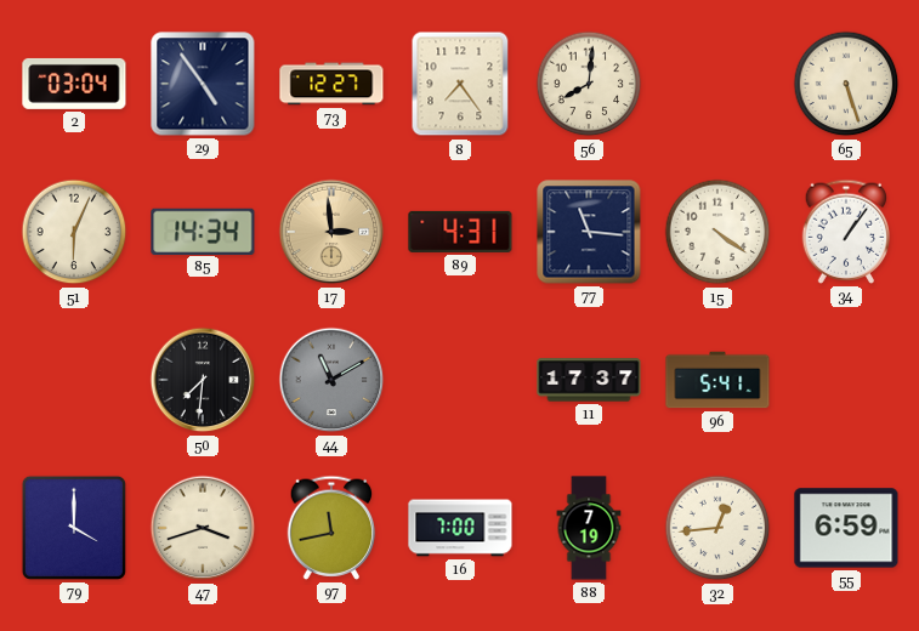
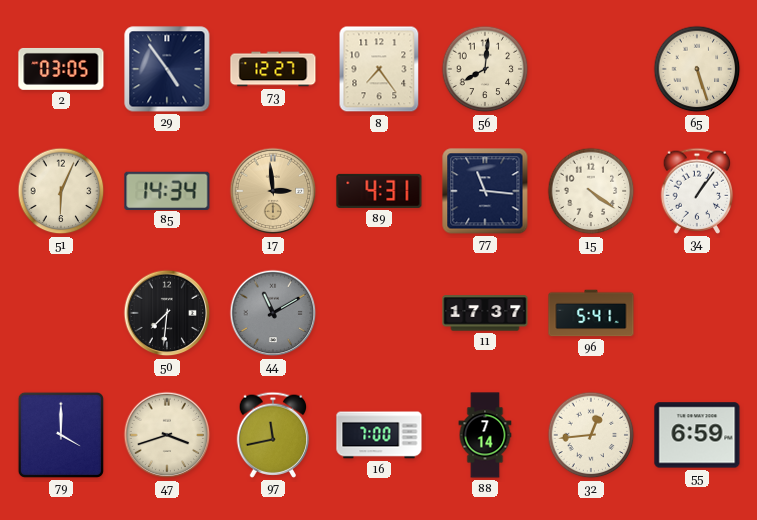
2: 03:04 -> 03:05 (61, 69)
88: 7:19 -> 7:14 (485, 435)
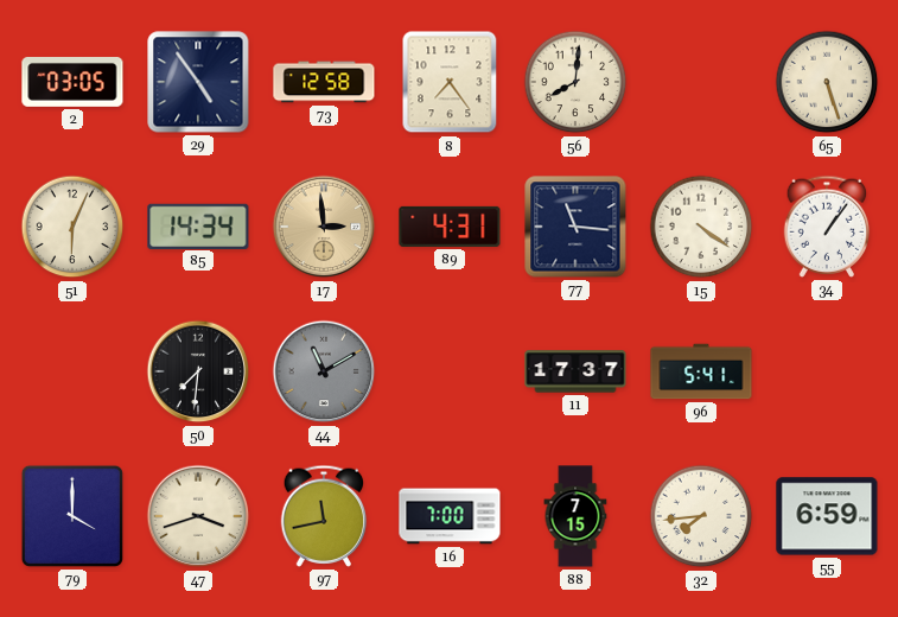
73: 12:27 -> 12:58 (324, 82)
88: 7:14 -> 7:15 (575, 516)
32: 12:44 -> 7:44 (701, 516)
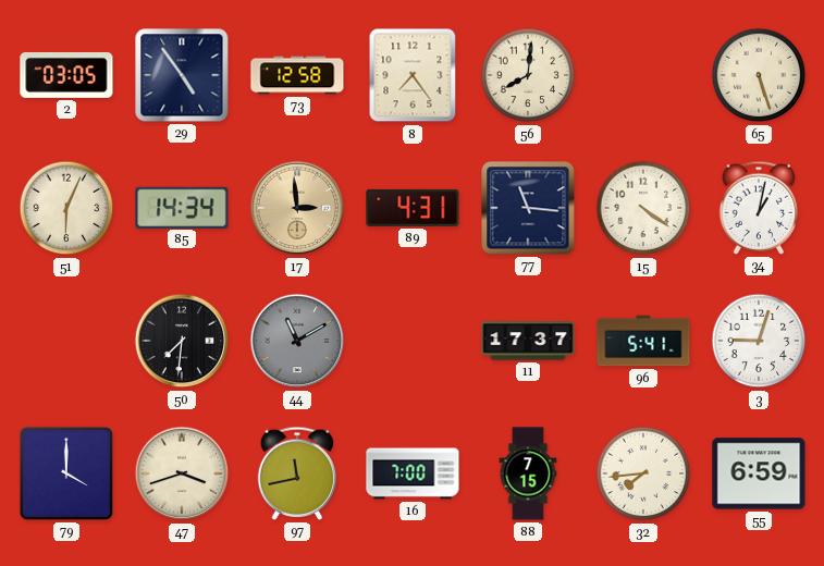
34: 1:06 -> 1:02 (759, 208)
3: none -> 9:03 (759, 341)
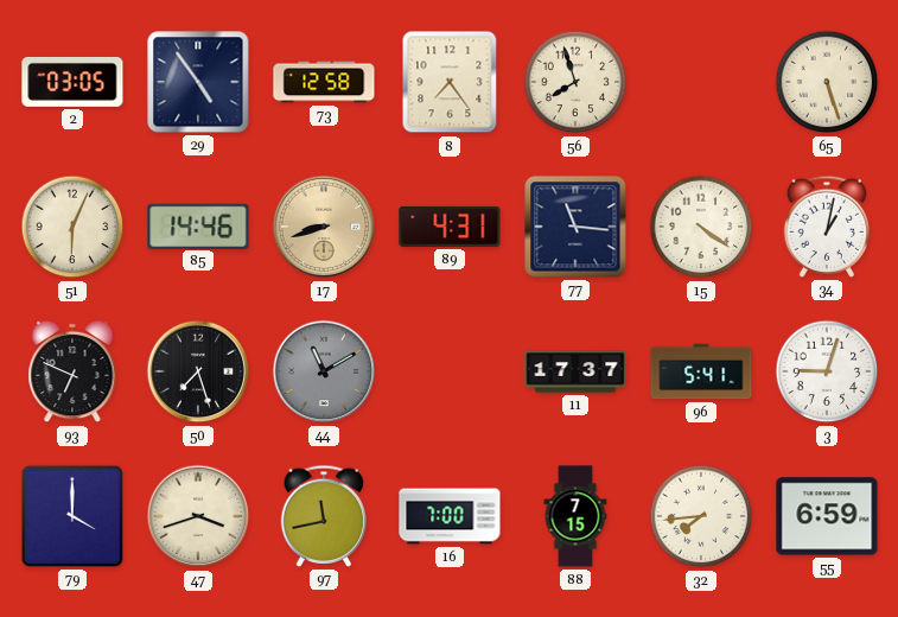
56: 8:01 -> 7:57 (575, 82)
85: 14:34 -> 14:46 (198, 225)
17: 2:59 -> 8:42 (324, 227)
93: none -> 6:49 (72, 371)
50: 7:31 -> 7:27 (198, 371)
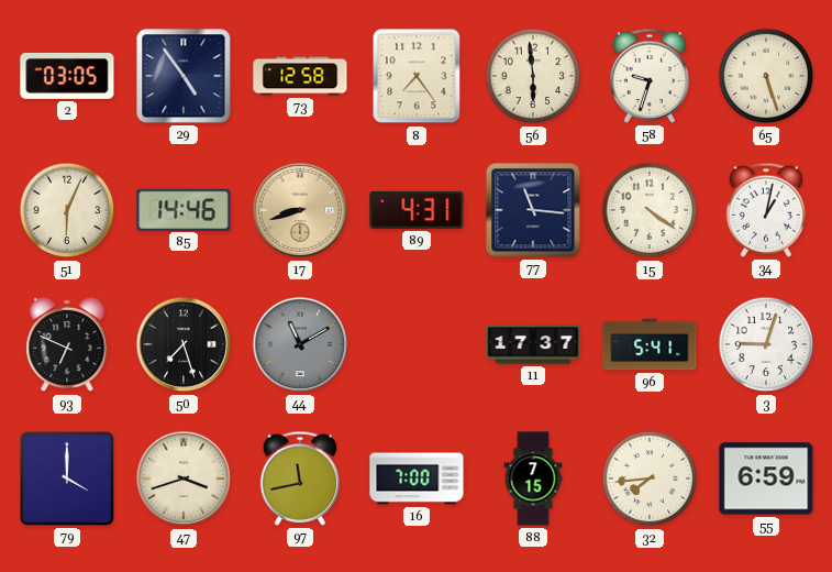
56: 7:57 -> 5:59 (533, 76)
58: none -> 9:33 (650, 76)
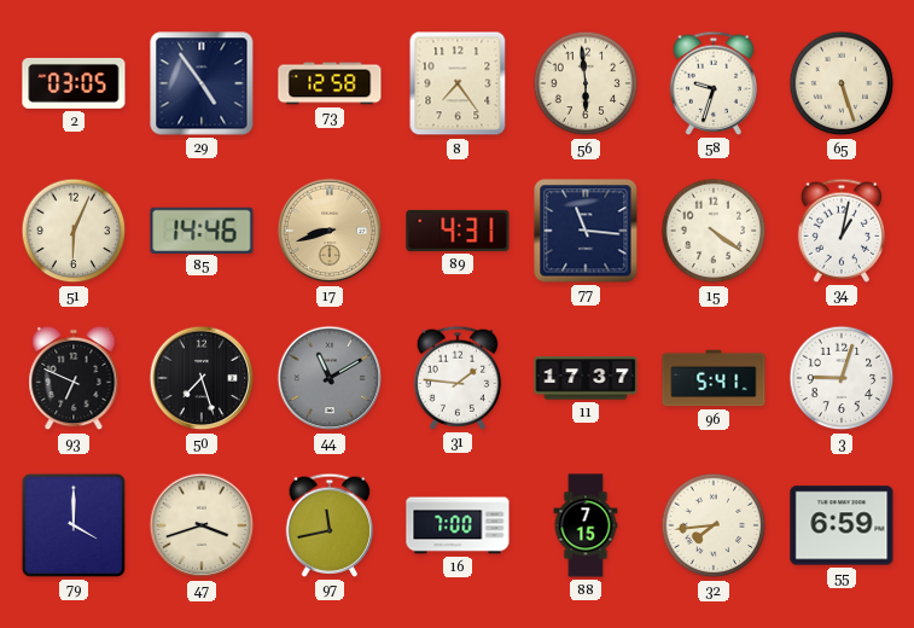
31: none -> 1:46 (458, 378)
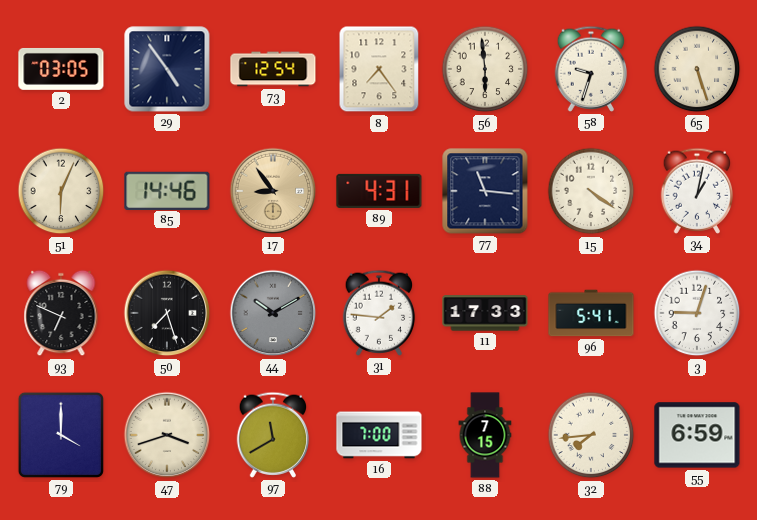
73: 12:58 -> 12:54 (273, 69)
17: 8:42 -> 8:54 (273, 191)
44: 11:10 -> 10:10 (273, 313)
11: 17:37 -> 17:33 (485, 313)
97: 11:43 -> 11:40 (273, 435)
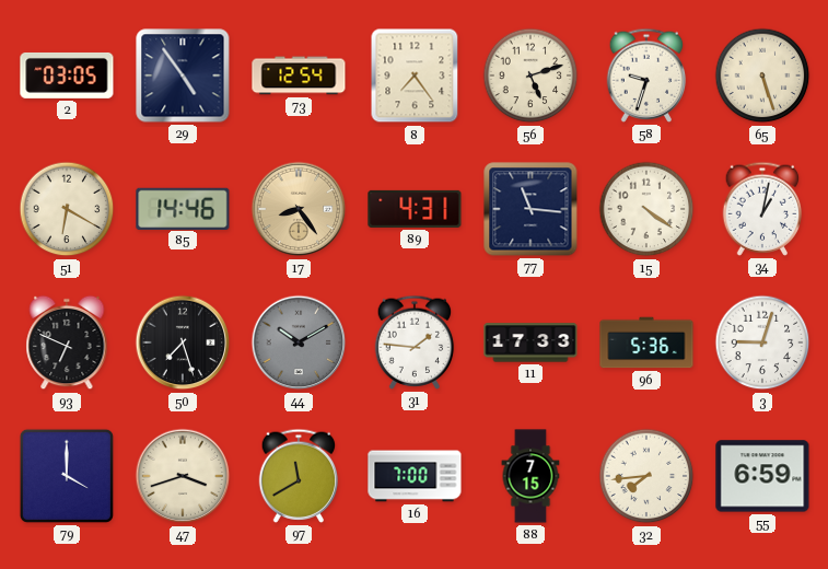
56: 5:59 -> 5:12 (530, 76)
51: 6:04 -> 6:20 (67, 209)
17: 8:54 -> 8:24 (299, 209)
96: 5:41 -> 5:36 (646, 342)
